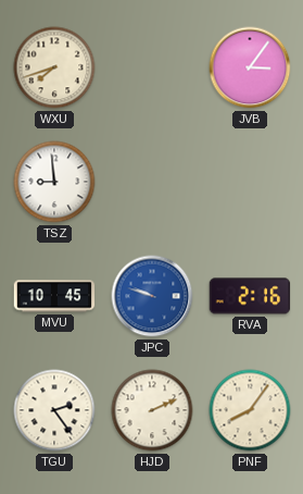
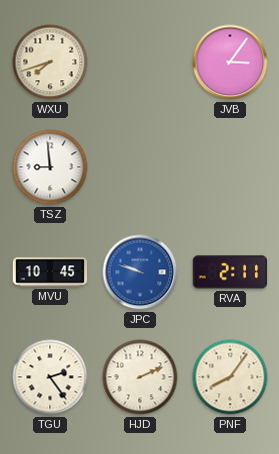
RVA: 2:16 -> 2:11 (230, 272)
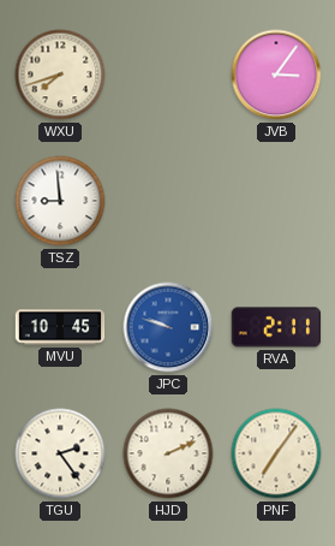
PNF: 8:06 -> 7:06 (276, 453)
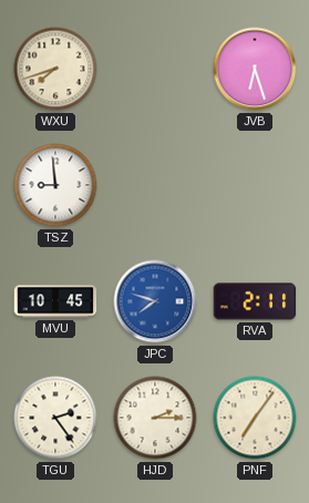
JVB: 3:06 -> 6:27 (255, 69)
JPC: 9:48 -> 7:48 (155, 301)
HJD: 2:11 -> 2:15 (155, 418)
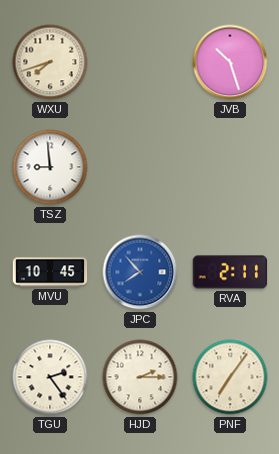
JVB: 6:27 -> 10:27 (230, 62)
JPC: 7:48 -> 7:53 (140, 272)
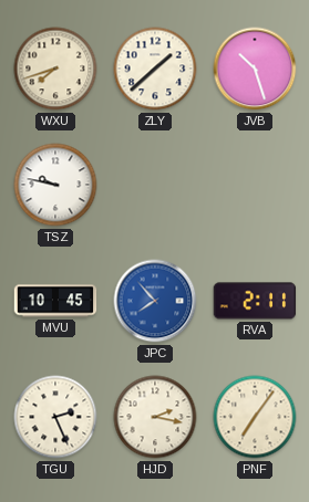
ZLY: none -> 1:38 (155, 69)
TSZ: 8:59 -> 9:47 (55, 185)
TGU: 2:24 -> 2:26 (55, 417)
HJD: 2:15 -> 2:17 (155, 417)
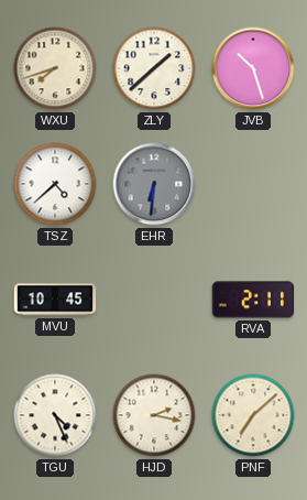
TSZ: 9:47 -> 4:38 (55, 184)
EHR: none -> 6:31 (154, 184)
JPC: 7:53 -> none (155, 301)
TGU: 2:26 -> 4:26 (55, 415)
PNF: 7:06 -> 7:08 (253, 415)
